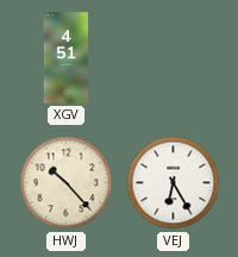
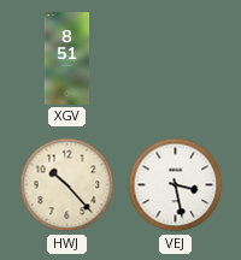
XGV: 4:51 -> 8:51 (67, 59)
VEJ: 6:25 -> 3:28 (176, 185)
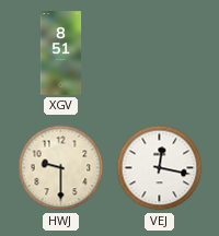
HWJ: 10:23 -> 9:30 (61, 168)
VEJ: 3:28 -> 12:17 (160, 168)
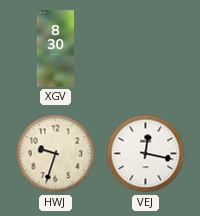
XGV: 8:51 -> 8:30 (56, 49)
HWJ: 9:30 -> 9:33 (56, 154)
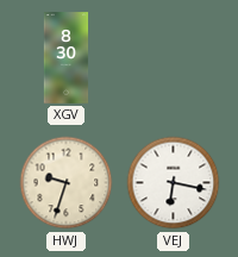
VEJ: 12:17 -> 6:17 (174, 183)
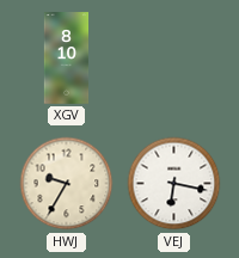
XGV: 8:30 -> 8:10 (67, 59)
HWJ: 9:33 -> 9:35 (67, 184)
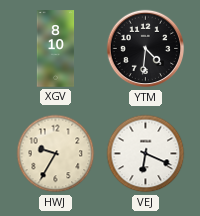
YTM: none -> 4:31 (146, 49)
VEJ: 6:17 -> 6:19 (146, 154)
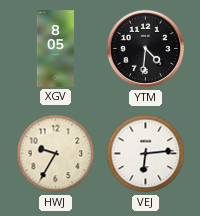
XGV: 8:10 -> 8:05 (56, 49)
VEJ: 6:19 -> 6:14 (146, 154)
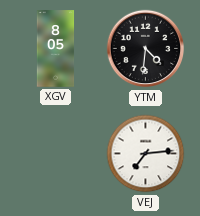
HWJ: 9:35 -> none (56, 154)
VEJ: 6:14 -> 7:14 (146, 154)
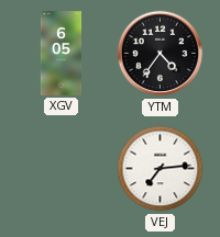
XGV: 8:05 -> 6:05 (62, 54)
YTM: 4:31 -> 4:36 (161, 54)
